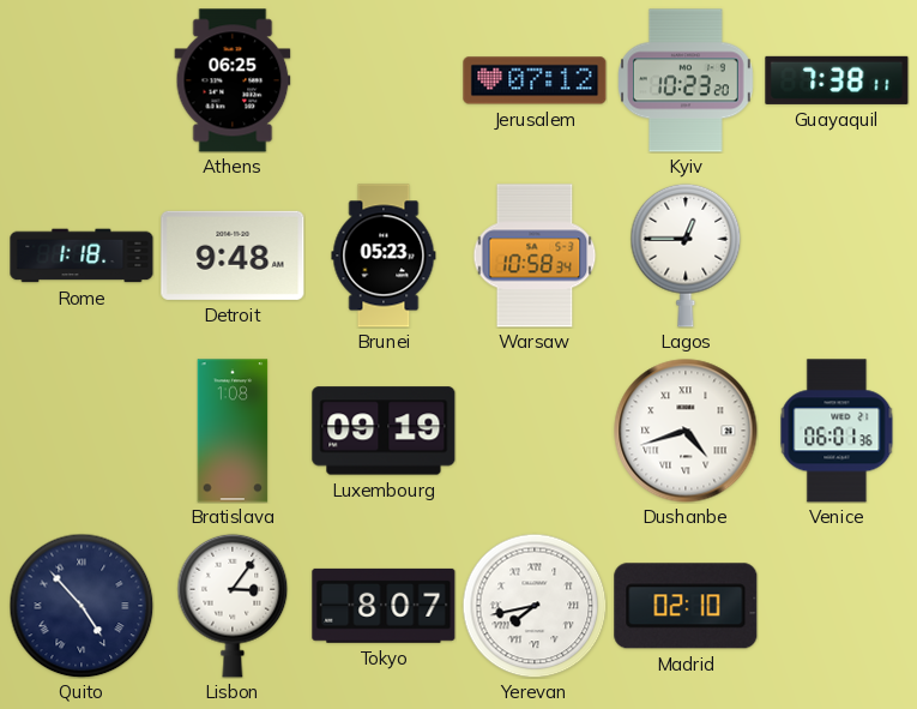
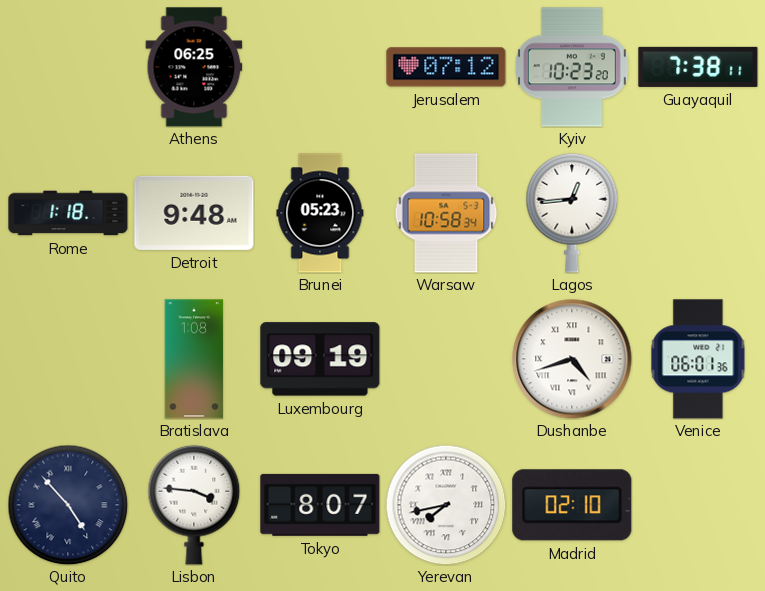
Lagos: 12:45 -> 12:44 (572, 213)
Lisbon: 3:06 -> 3:46 (194, 505)
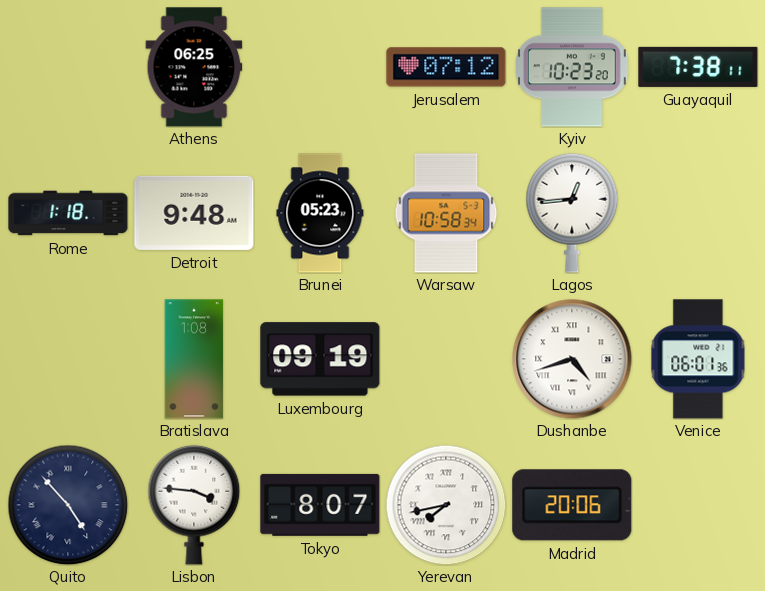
Madrid: 02:10 -> 20:06 (572, 505)
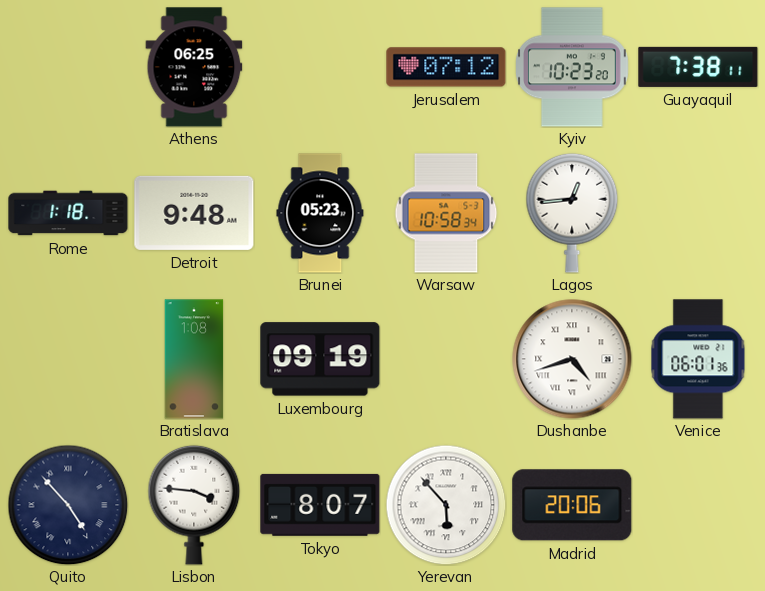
Yerevan: 7:43 -> 5:53 (446, 505)
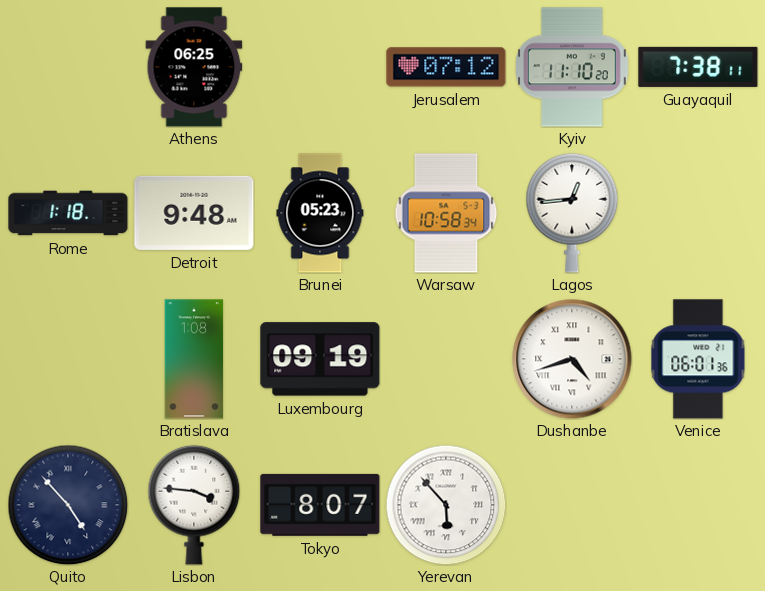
Kyiv: 10:23 -> 11:10 (573, 67)
Madrid: 20:06 -> none (572, 505)
